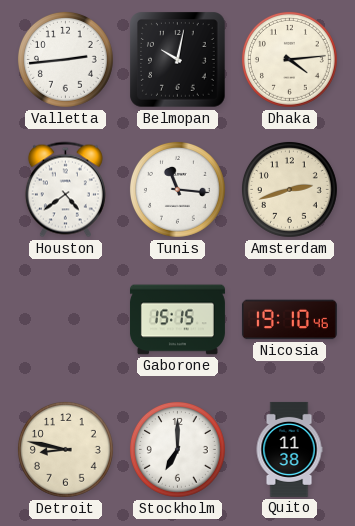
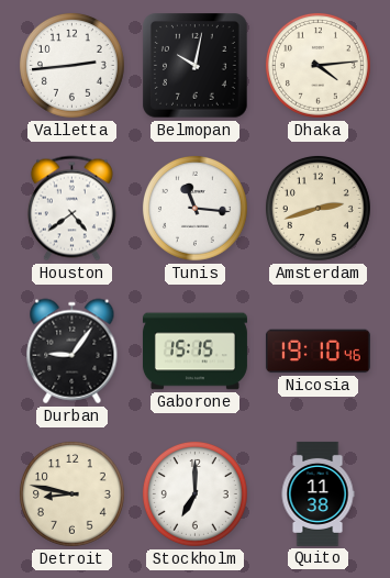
Durban: none -> 9:06 (73, 352)
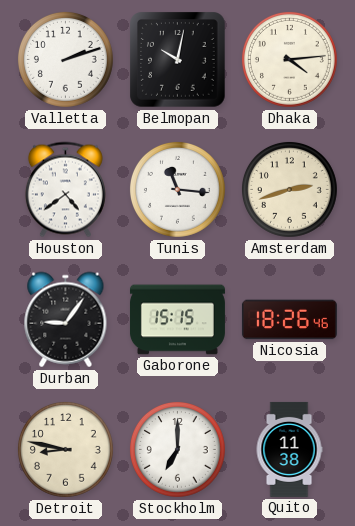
Valletta: 2:44 -> 2:12 (65, 59)
Nicosia: 19:10 -> 18:26 (289, 320)
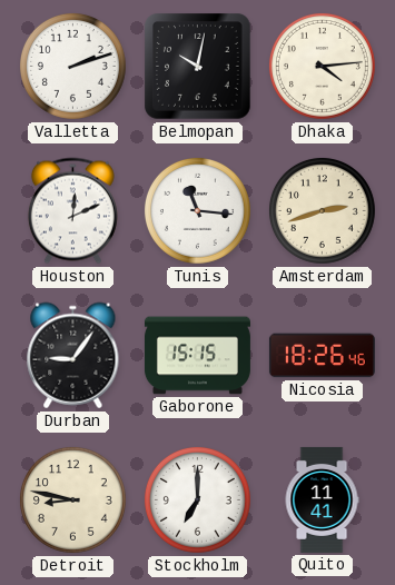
Houston: 4:39 -> 12:11 (72, 211)
Quito: 11:38 -> 11:41 (322, 499)
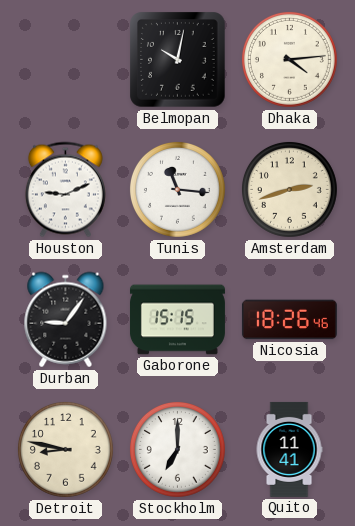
Valletta: 2:12 -> none (72, 66)
Houston: 12:11 -> 9:11 (65, 190)
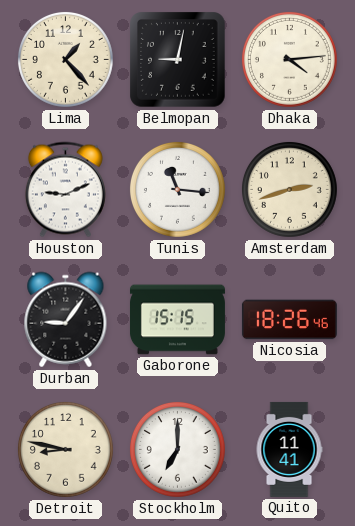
Lima: none -> 1:23 (65, 59)
Belmopan: 10:02 -> 9:02 (178, 60)
